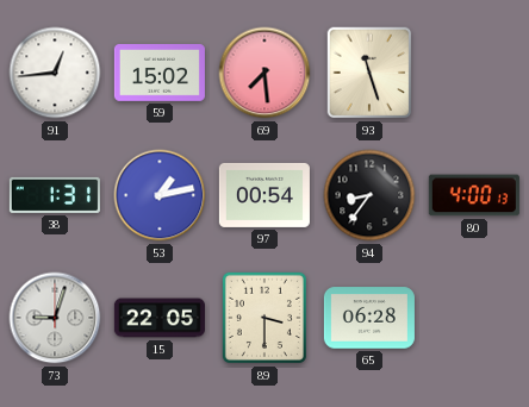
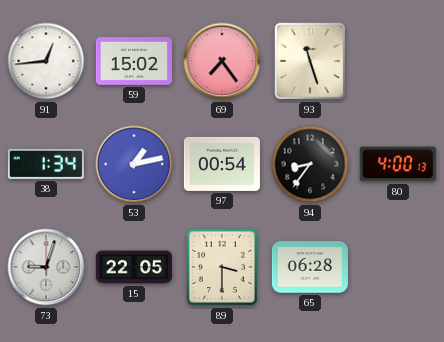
69: 7:29 -> 7:24 (222, 61)
38: 1:31 -> 1:34 (46, 164)
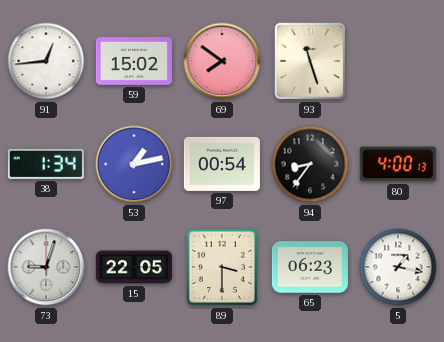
69: 7:24 -> 7:51 (222, 61)
65: 06:28 -> 06:23 (310, 267)
5: none -> 1:17 (398, 267)
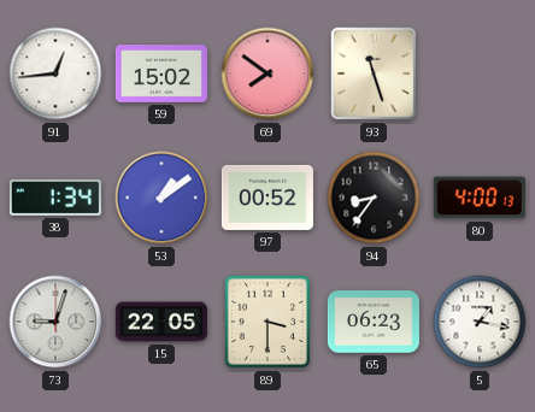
53: 1:13 -> 1:09 (161, 198)
97: 00:54 -> 00:52 (267, 198)
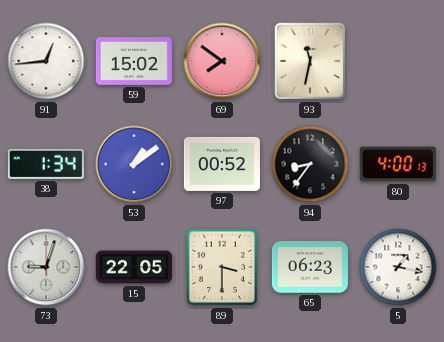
93: 11:27 -> 11:32 (310, 61)
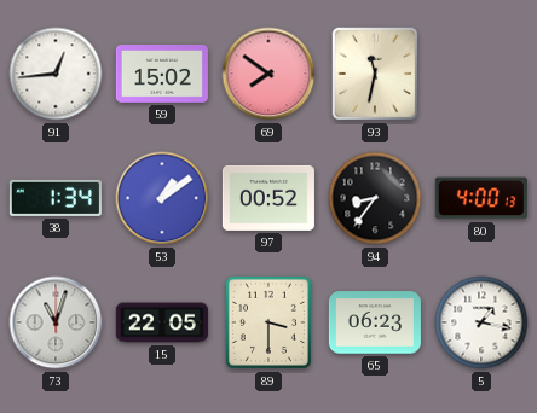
73: 9:03 -> 11:03 (56, 322)
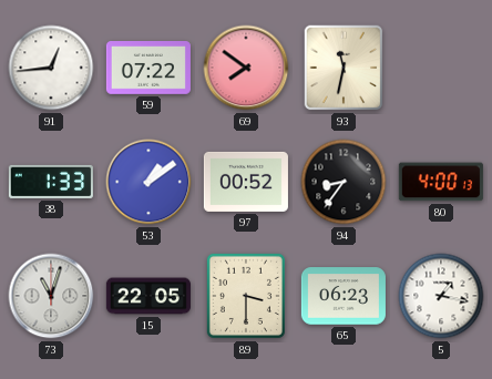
59: 15:02 -> 07:22 (148, 69)
38: 1:34 -> 1:33 (51, 182)
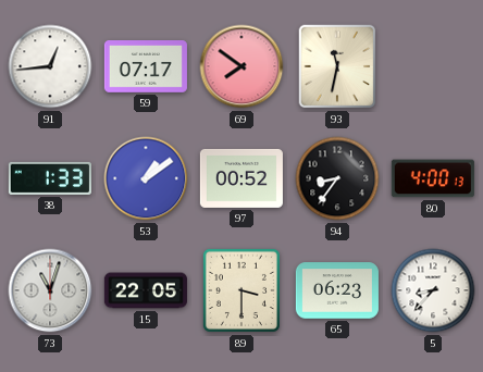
59: 07:22 -> 07:17 (146, 67)
5: 1:17 -> 8:37 (433, 290)
